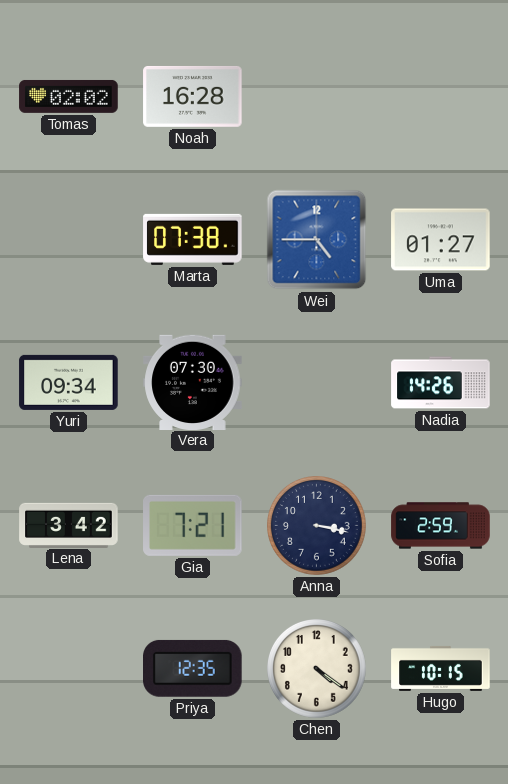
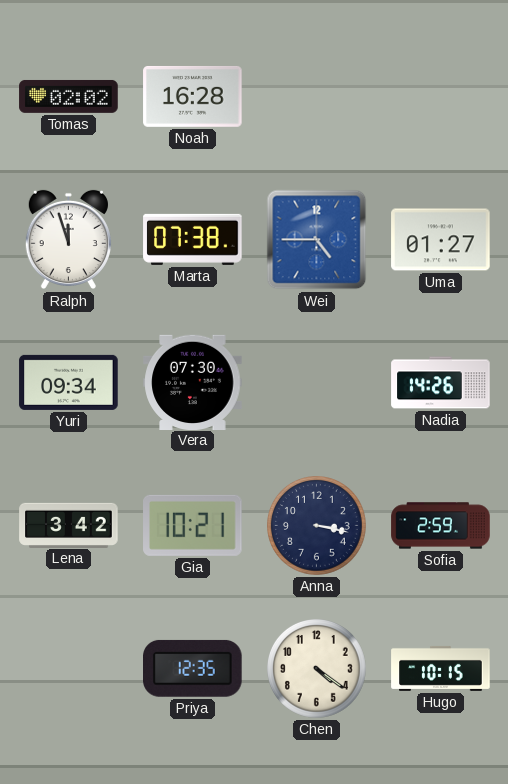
Ralph: none -> 11:57 (68, 240)
Gia: 7:21 -> 10:21 (193, 525)
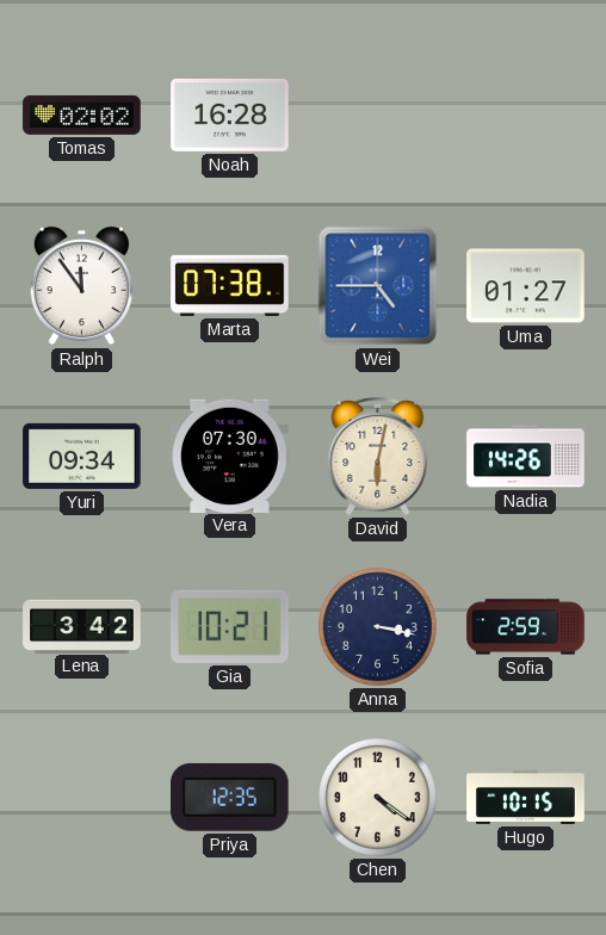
Ralph: 11:57 -> 11:54 (81, 286)
David: none -> 6:02 (378, 456)
